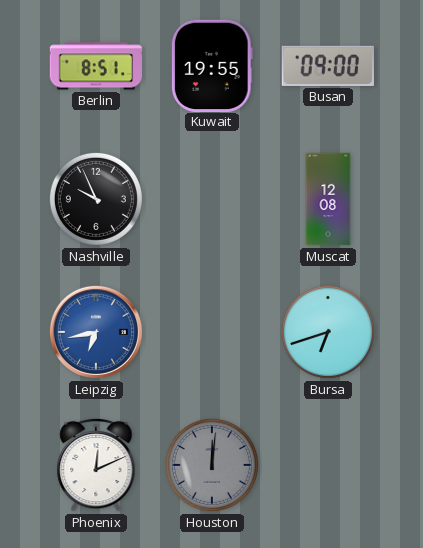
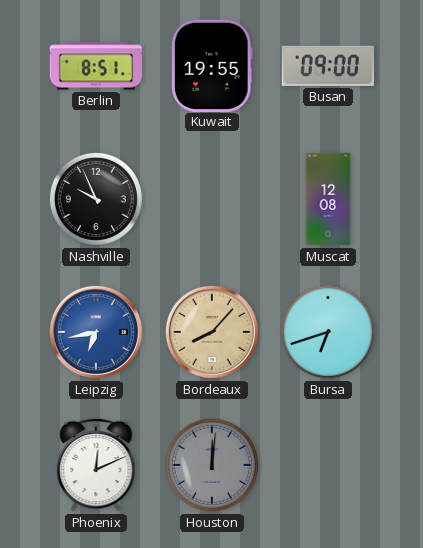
Bordeaux: none -> 8:07 (212, 332)
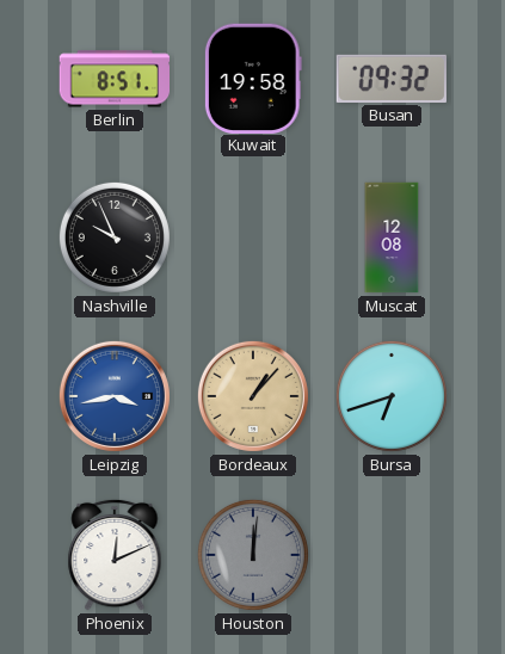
Kuwait: 19:55 -> 19:58 (253, 78)
Busan: 09:00 -> 09:32 (390, 79)
Leipzig: 6:43 -> 3:43 (115, 396)
Bordeaux: 8:07 -> 1:07 (253, 396)
